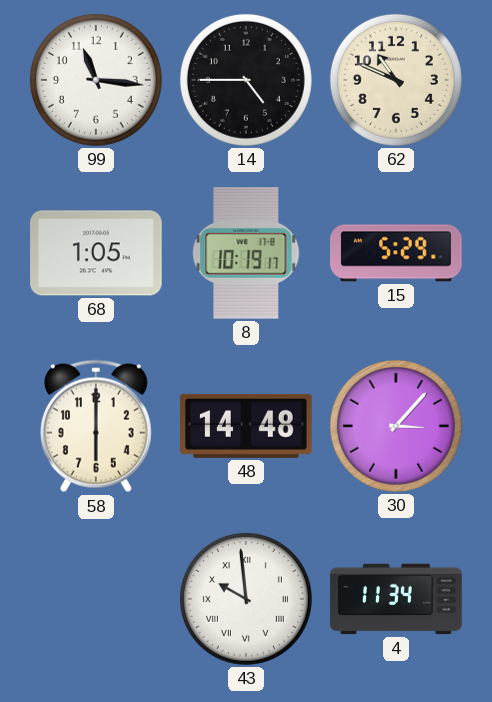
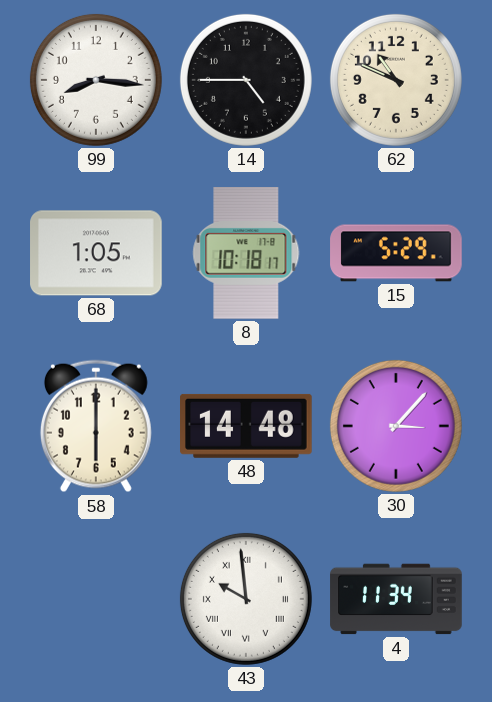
99: 11:16 -> 8:16 (96, 80)
8: 10:19 -> 10:18 (246, 254)
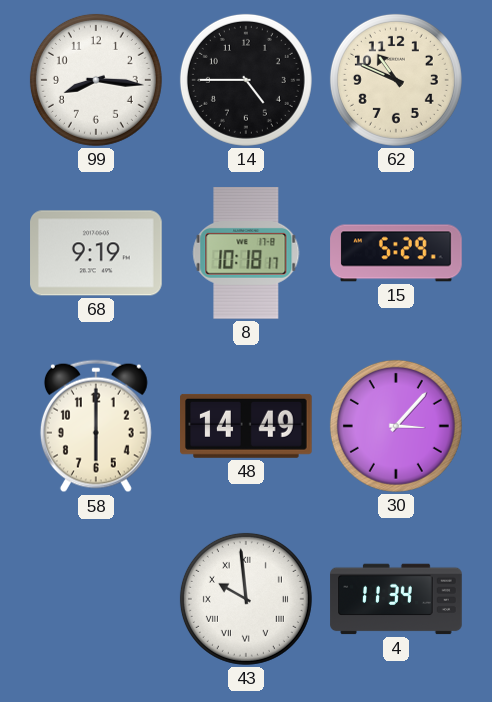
68: 1:05 -> 9:19 (96, 253)
48: 14:48 -> 14:49 (246, 426)
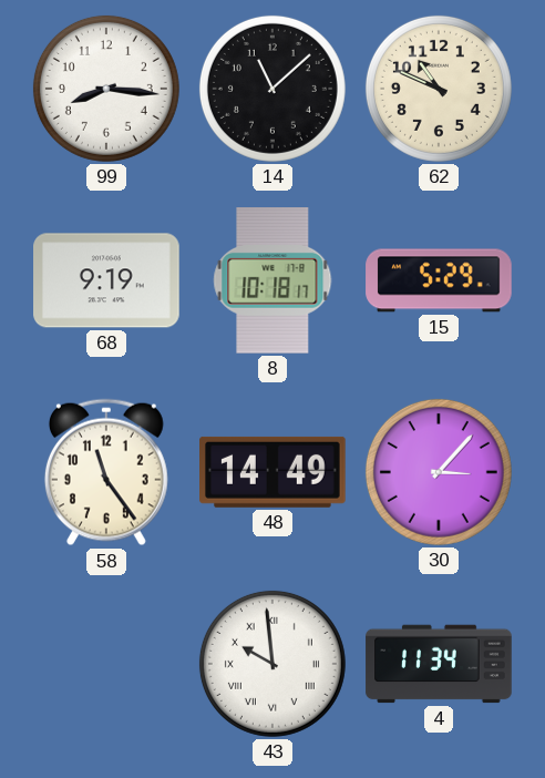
14: 4:45 -> 11:08 (272, 89)
58: 6:00 -> 11:24 (106, 472)
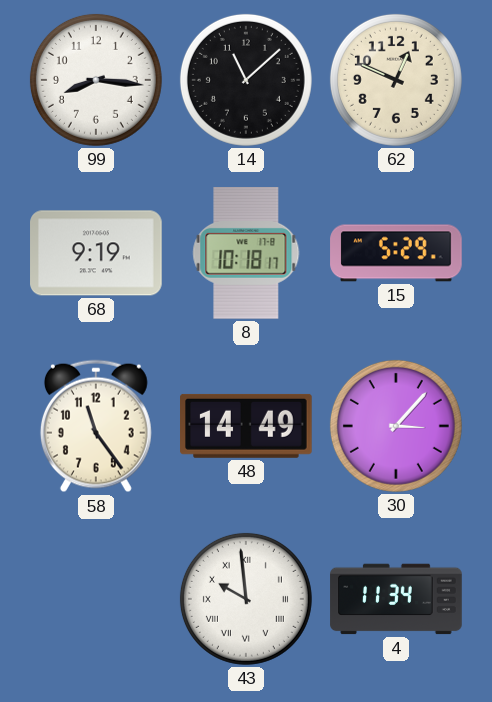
62: 10:49 -> 12:49 (396, 80)
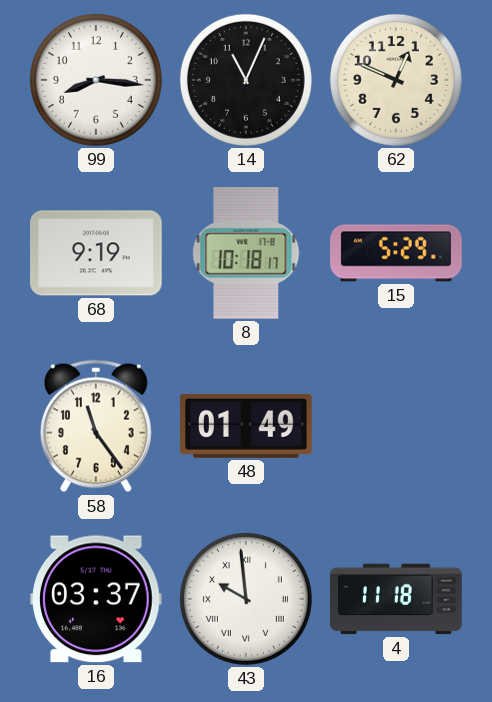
14: 11:08 -> 11:04 (246, 80)
48: 14:49 -> 01:49 (246, 426)
30: 3:07 -> none (396, 426)
16: none -> 03:37 (97, 599)
4: 11:34 -> 11:18 (396, 599)
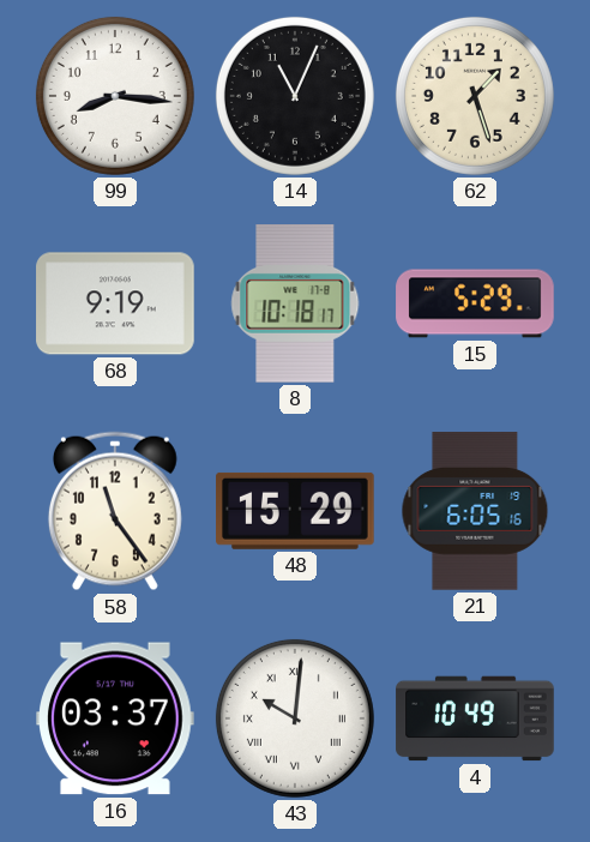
62: 12:49 -> 1:27 (475, 96)
48: 01:49 -> 15:29 (295, 511)
21: none -> 6:05 (475, 511)
43: 9:59 -> 10:01 (295, 718)
4: 11:18 -> 10:49 (475, 718)
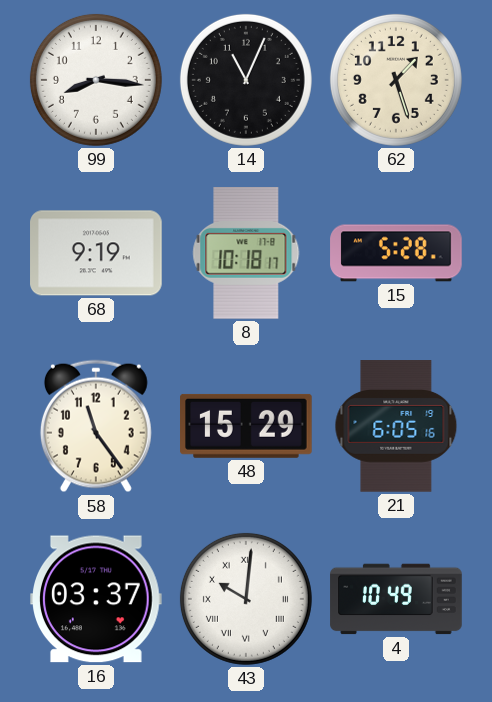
15: 5:29 -> 5:28 (396, 253)
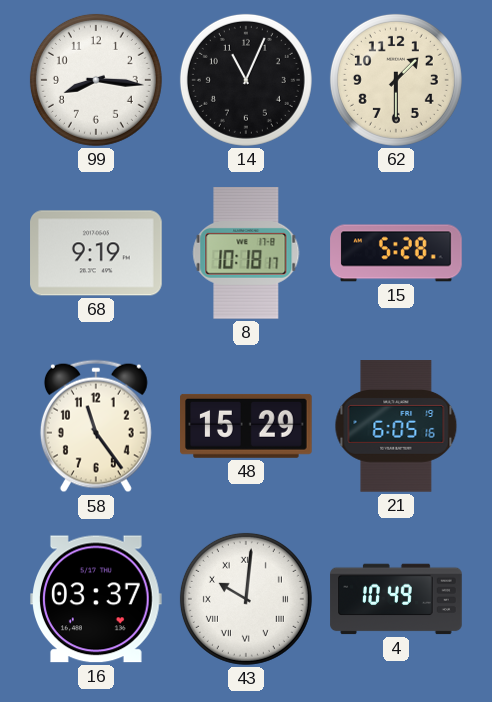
62: 1:27 -> 1:30 (396, 80)
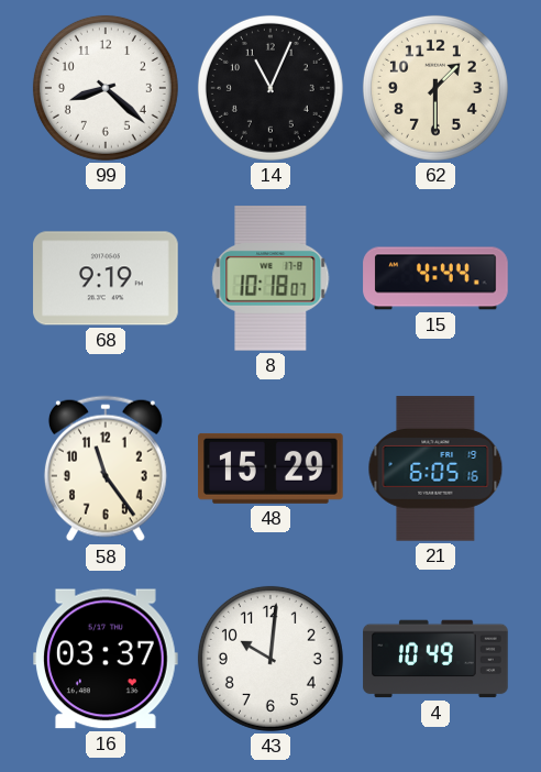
99: 8:16 -> 8:22 (106, 88)
8: 10:18:17 -> 10:18:07 (270, 279)
15: 5:28 -> 4:44 (435, 278)
43 numerals: Roman -> Arabic (270, 659)
